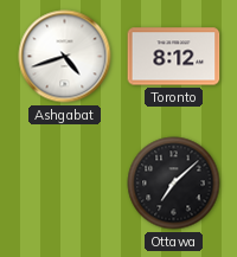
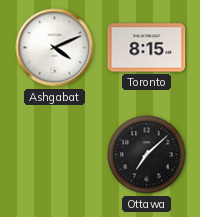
Ashgabat: 4:42 -> 4:11 (55, 48)
Toronto: 8:12 -> 8:15 (147, 48)
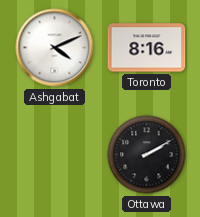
Toronto: 8:15 -> 8:16 (147, 48)
Ottawa: 7:08 -> 2:10 (147, 155)
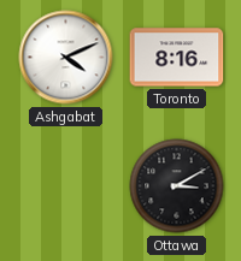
Ottawa: 2:10 -> 3:10 (177, 186)
